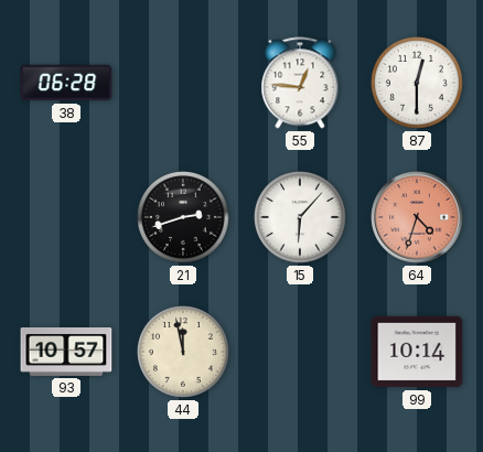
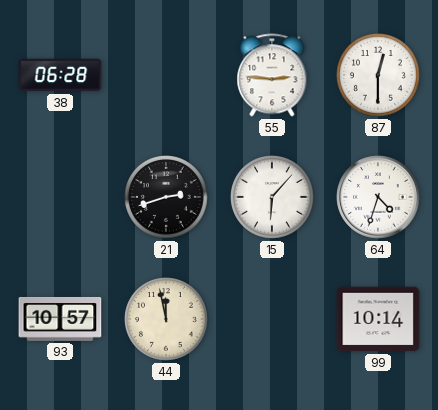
55: 12:46 -> 2:46 (272, 75)
64 dial: salmon -> white (378, 197)
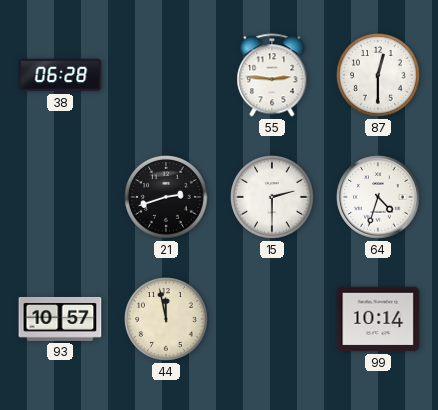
15: 6:07 -> 2:30 (273, 198)
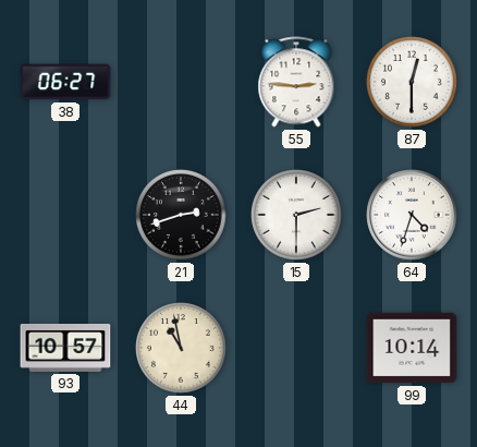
38: 06:28 -> 06:27 (65, 82)
44: 11:58 -> 10:58 (182, 349)
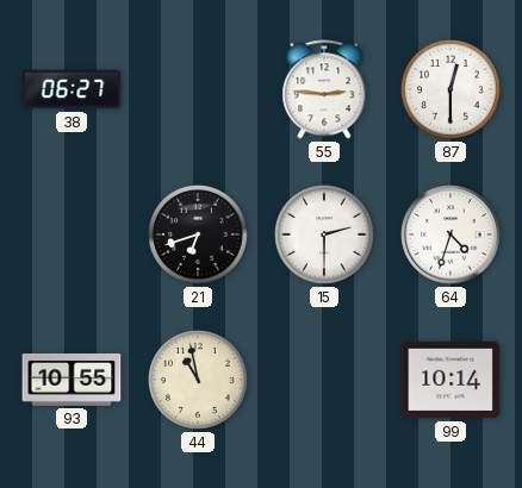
21: 2:42 -> 6:42 (199, 236)
93: 10:57 -> 10:55 (72, 380)
